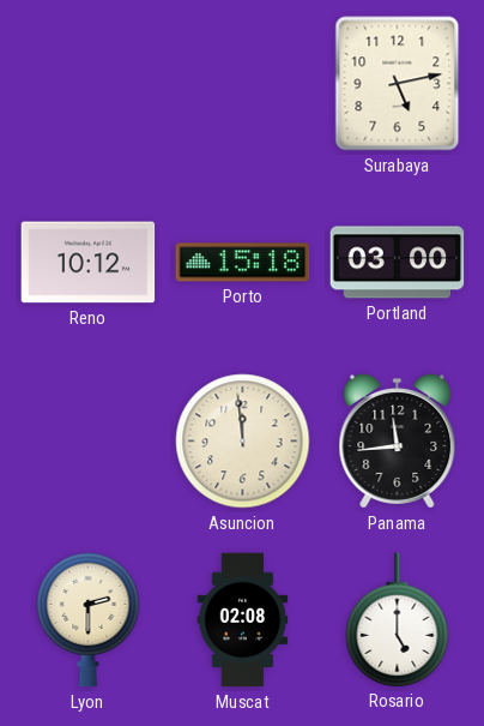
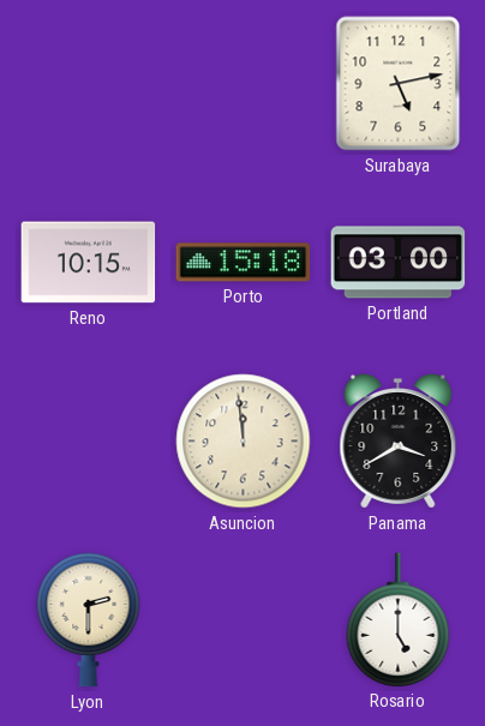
Reno: 10:12 -> 10:15 (89, 263)
Panama: 11:44 -> 3:40 (399, 442)
Muscat: 02:08 -> none (243, 620)
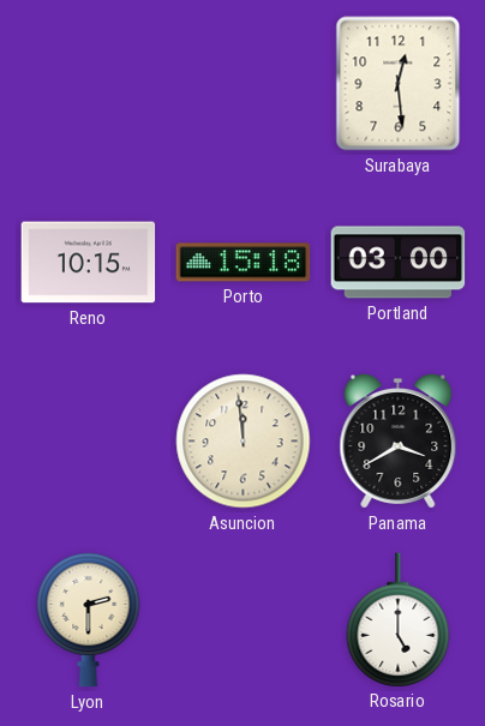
Surabaya: 5:13 -> 12:29 (399, 84)
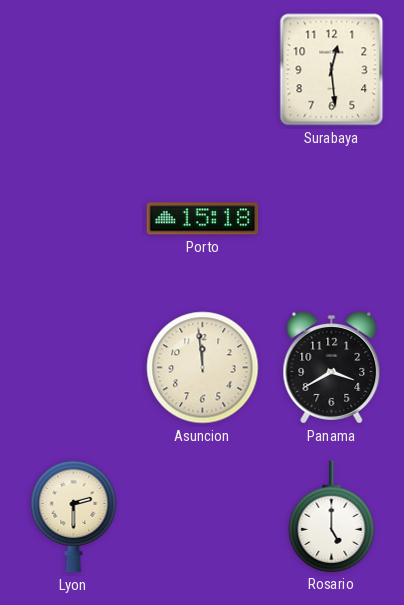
Reno: 10:15 -> none (89, 263)
Portland: 03:00 -> none (399, 263)
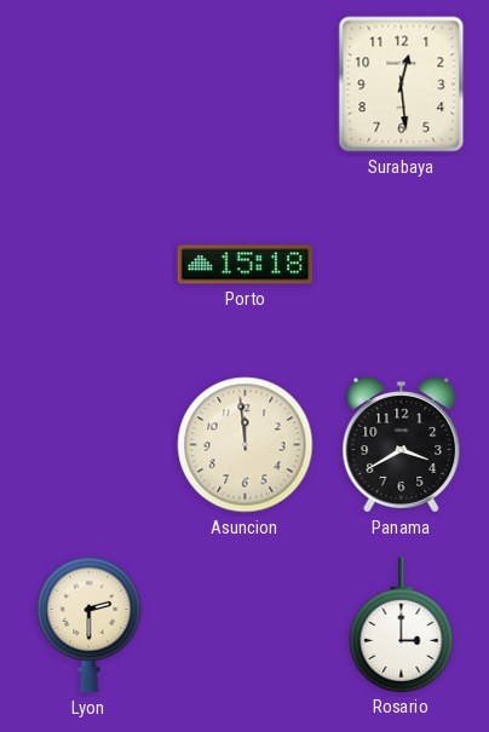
Rosario: 5:00 -> 3:00 (402, 624)
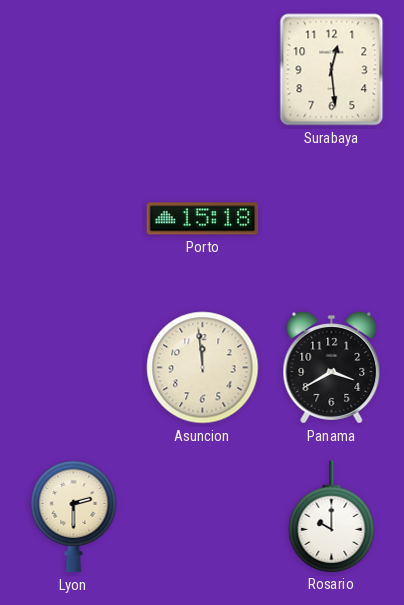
Rosario: 3:00 -> 10:00 (332, 516)
